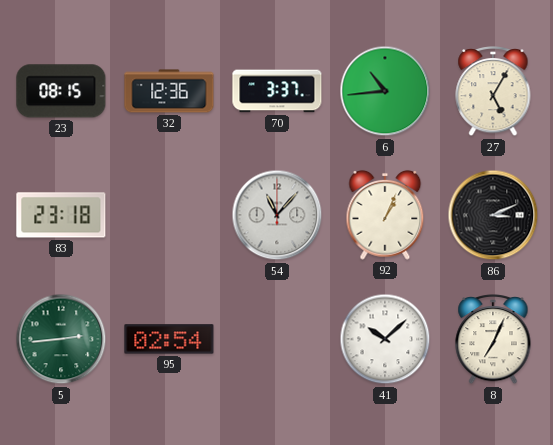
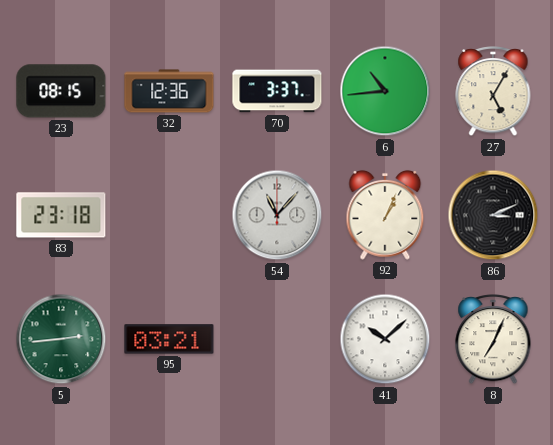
95: 02:54 -> 03:21 (169, 339)
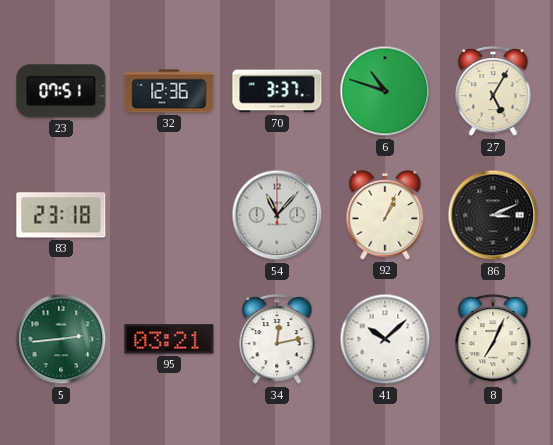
23: 08:15 -> 07:51 (61, 91)
6: 10:44 -> 10:48 (385, 91)
34: none -> 12:13 (277, 340)
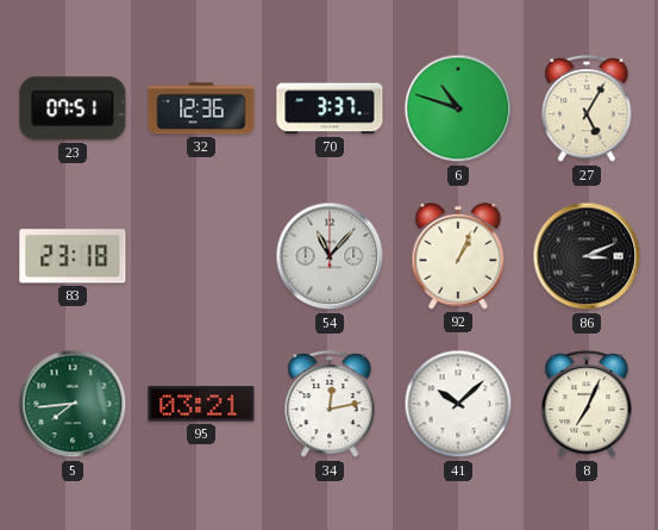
5: 2:44 -> 7:44 (73, 404)
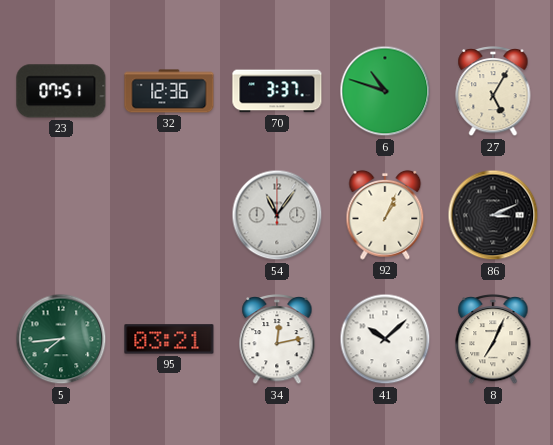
83: 23:18 -> none (73, 256)
54: 11:07 -> 11:06 (277, 215)
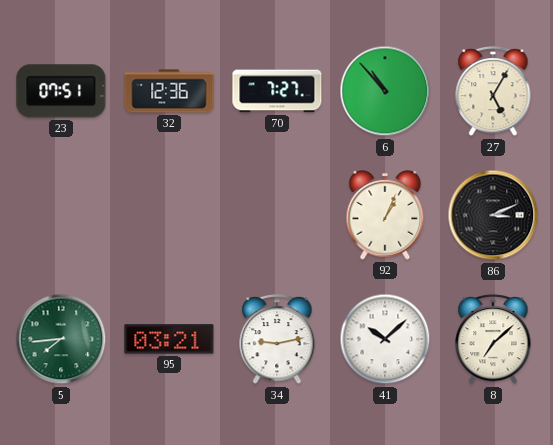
70: 3:37 -> 7:27 (277, 91)
6: 10:48 -> 10:53 (385, 91)
54: 11:06 -> none (277, 215)
34: 12:13 -> 9:13 (277, 340)
8: 7:04 -> 7:08 (493, 340)
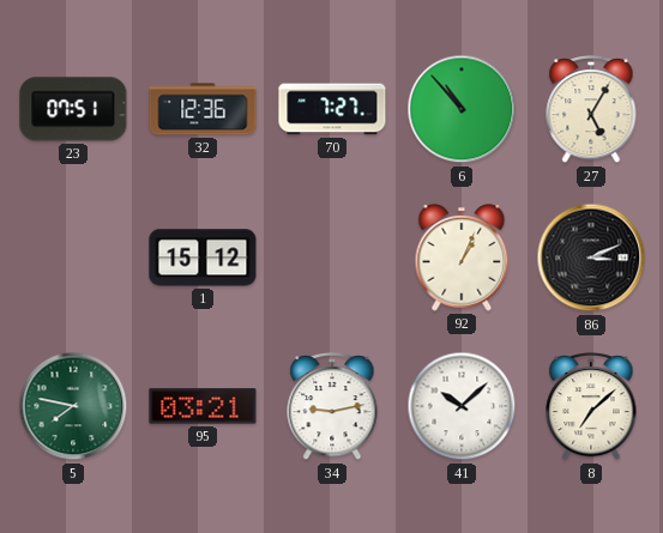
1: none -> 15:12 (203, 258)
5: 7:44 -> 7:47 (73, 406)
